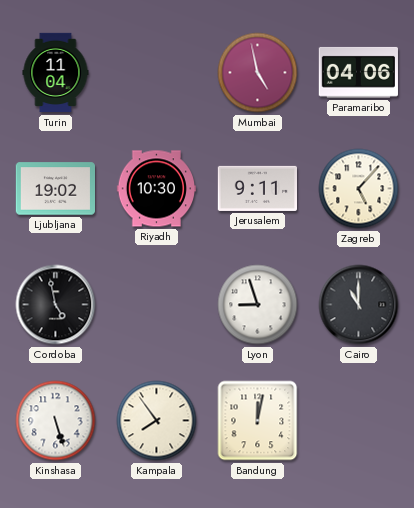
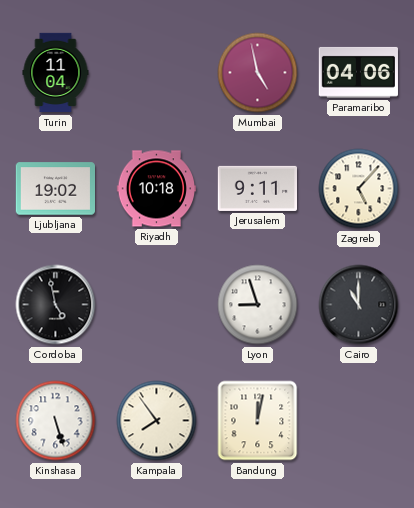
Riyadh: 10:30 -> 10:18 (156, 189)
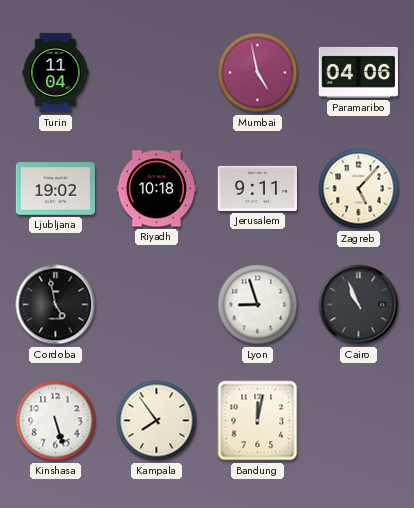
Cairo: 11:00 -> 10:56 (359, 305)
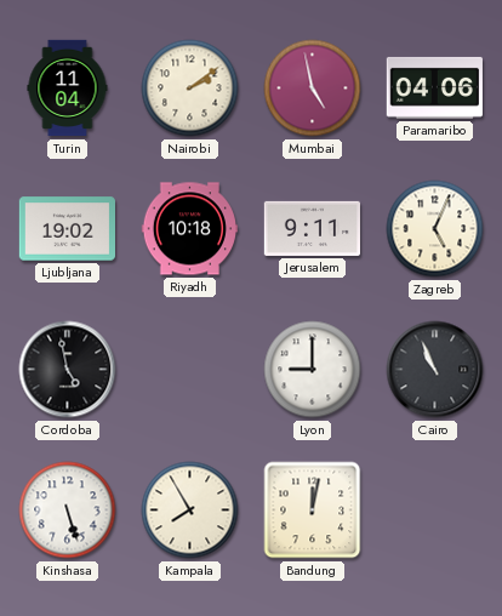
Nairobi: none -> 2:09 (190, 89)
Zagreb: 5:07 -> 5:04 (435, 229)
Lyon: 8:57 -> 9:00 (313, 370)
Kampala: 7:54 -> 7:55 (190, 511)
